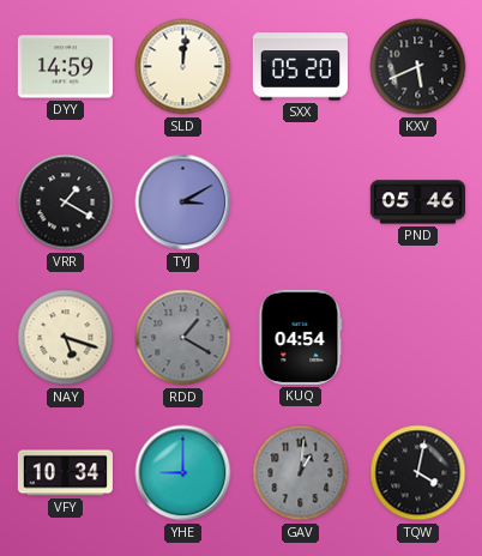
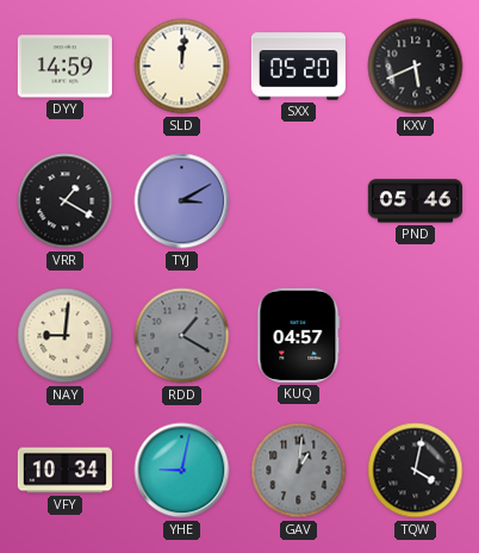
NAY: 5:18 -> 9:01 (66, 336)
KUQ: 04:54 -> 04:57 (299, 335)
YHE: 9:00 -> 9:02 (182, 471)
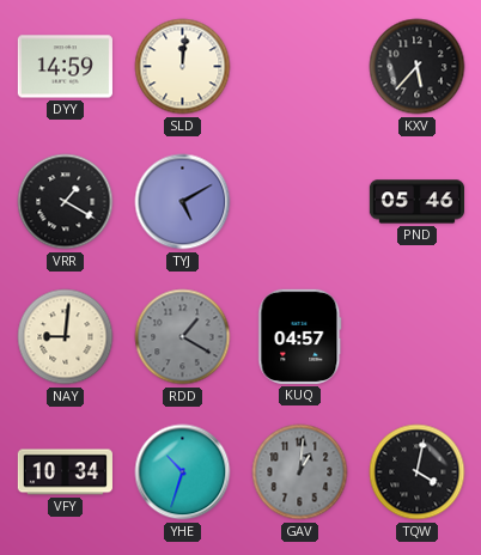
SXX: 05:20 -> none (298, 67)
KXV: 5:41 -> 5:37 (418, 67)
TYJ: 3:10 -> 5:10 (183, 202)
YHE: 9:02 -> 10:33 (183, 472)
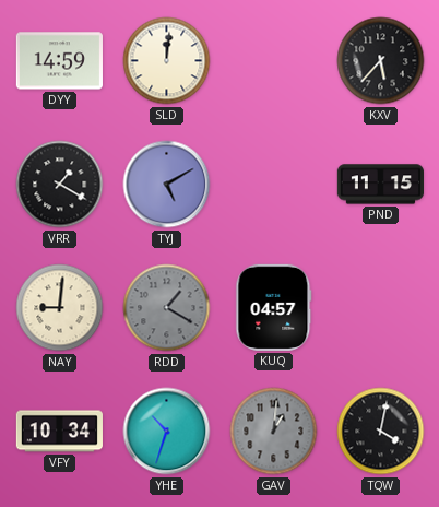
PND: 05:46 -> 11:15 (380, 185)
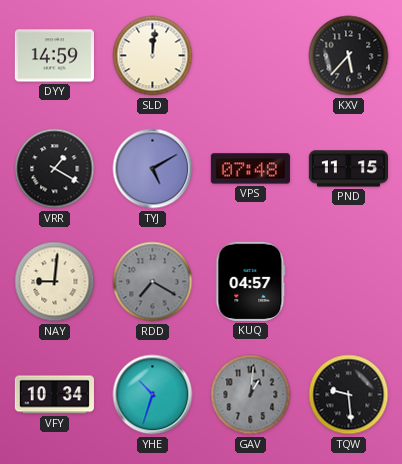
VPS: none -> 07:48 (250, 169)
RDD: 1:20 -> 7:20 (153, 282)
TQW: 4:02 -> 9:29 (349, 395)
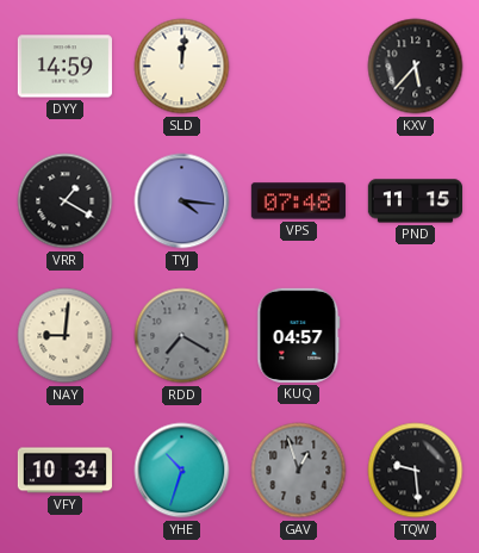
TYJ: 5:10 -> 4:16 (182, 201)
GAV: 1:01 -> 12:57 (299, 471)
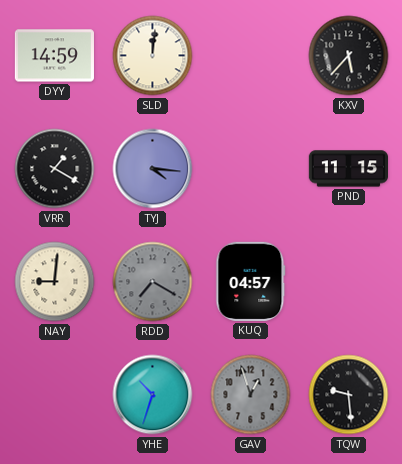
VPS: 07:48 -> none (298, 201)
VFY: 10:34 -> none (64, 471)
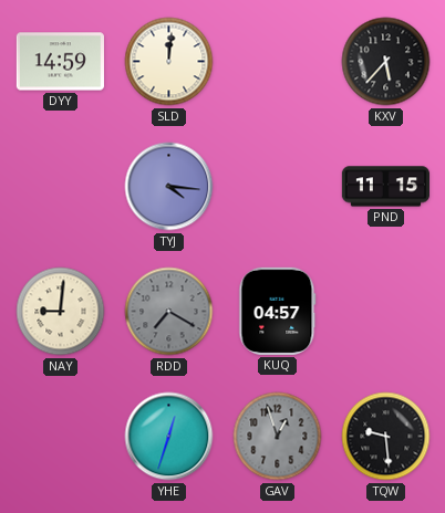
VRR: 1:20 -> none (55, 169)
YHE: 10:33 -> 12:33 (169, 437)
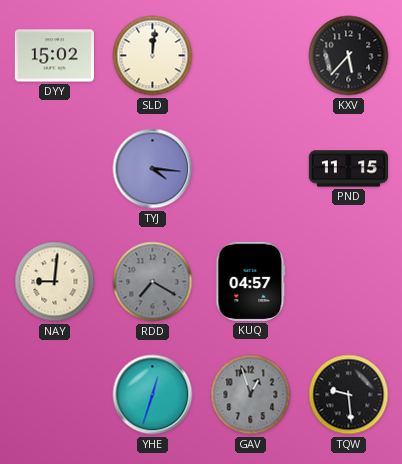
DYY: 14:59 -> 15:02 (54, 56)
